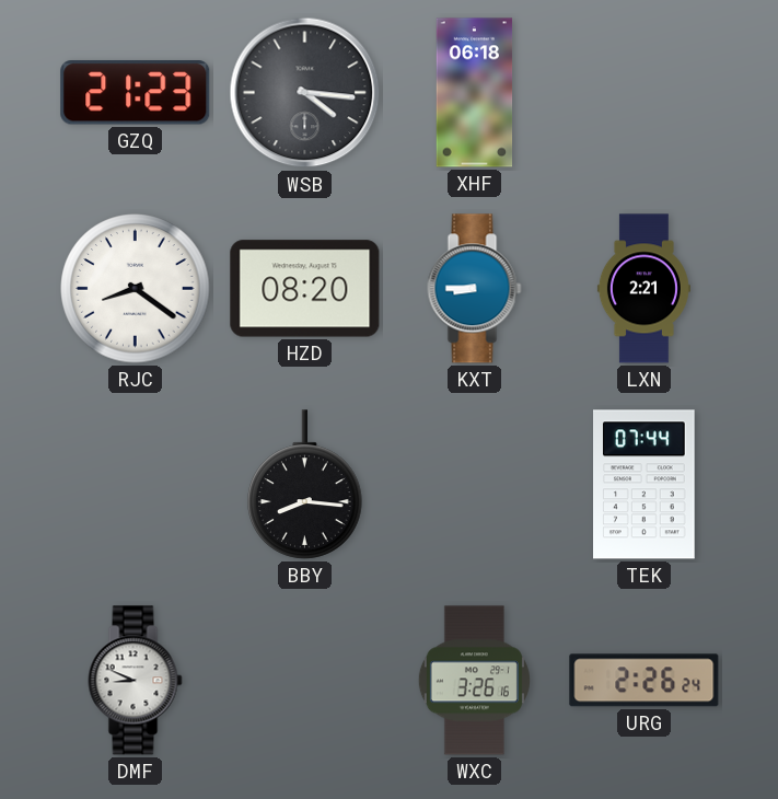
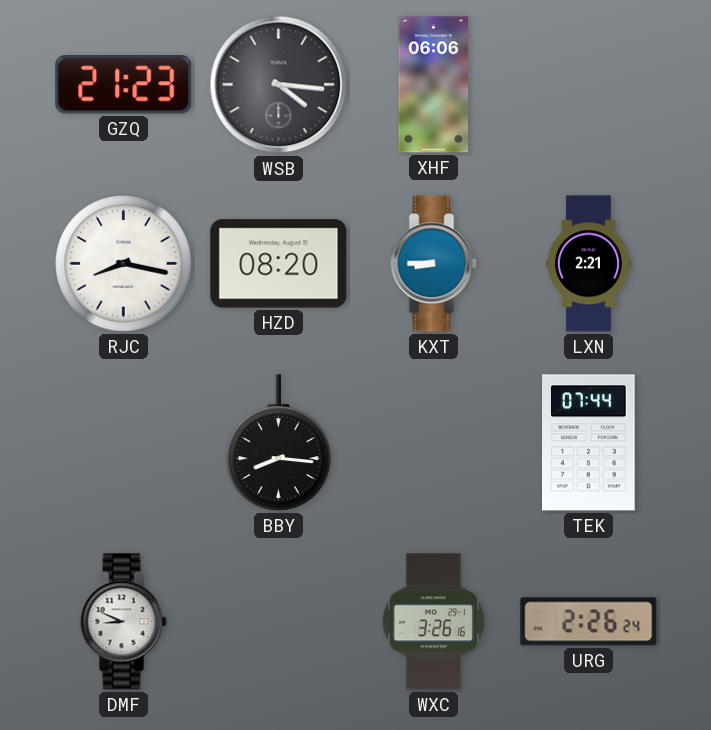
XHF: 06:18 -> 06:06 (434, 85)
RJC: 8:21 -> 8:17 (124, 264)
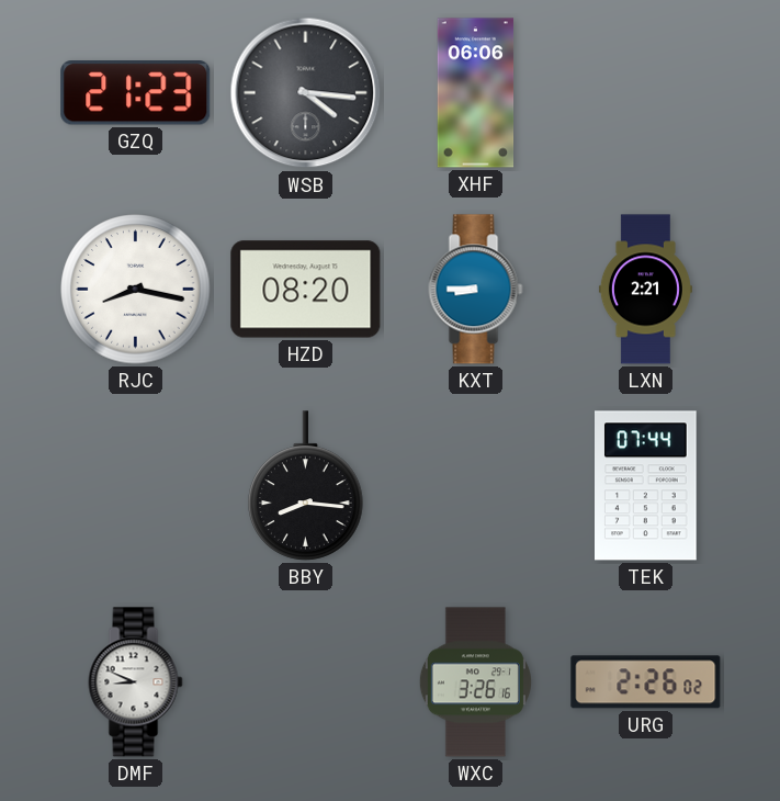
URG: 2:26:24 -> 2:26:02 (646, 682)
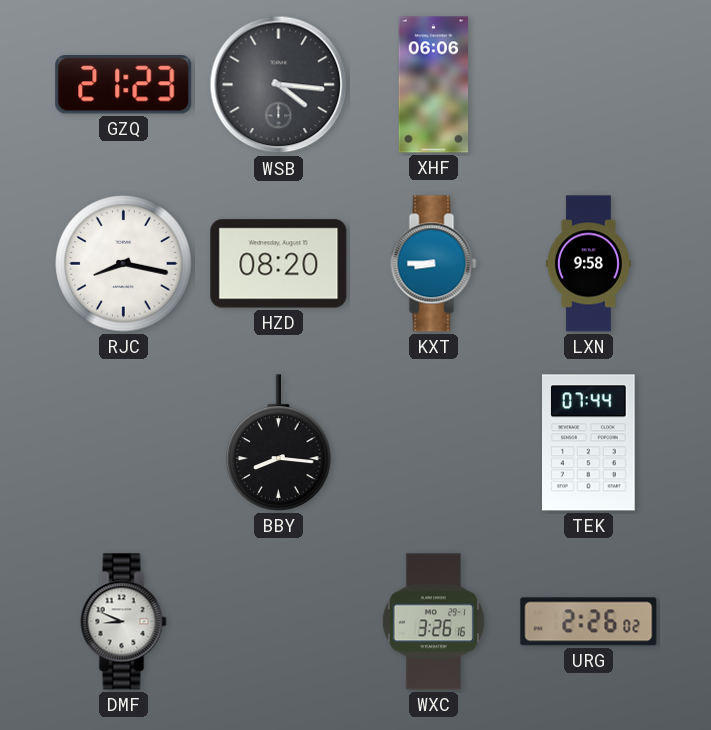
LXN: 2:21 -> 9:58 (588, 264)
